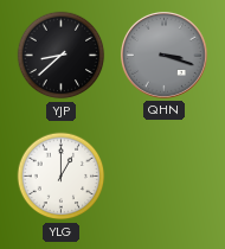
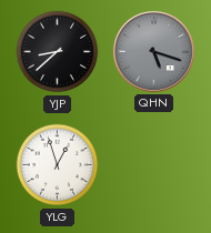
QHN: 3:18 -> 5:18 (153, 51)
YLG: 1:00 -> 12:57 (58, 165)
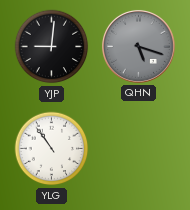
YJP: 8:38 -> 9:01 (52, 47)
YLG: 12:57 -> 10:54 (52, 149)
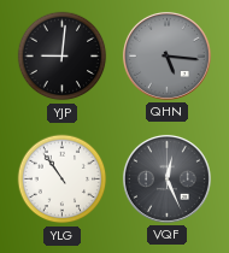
QHN: 5:18 -> 5:16 (166, 55)
VQF: none -> 12:26 (166, 178)
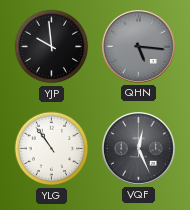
YJP: 9:01 -> 9:59 (52, 47)
